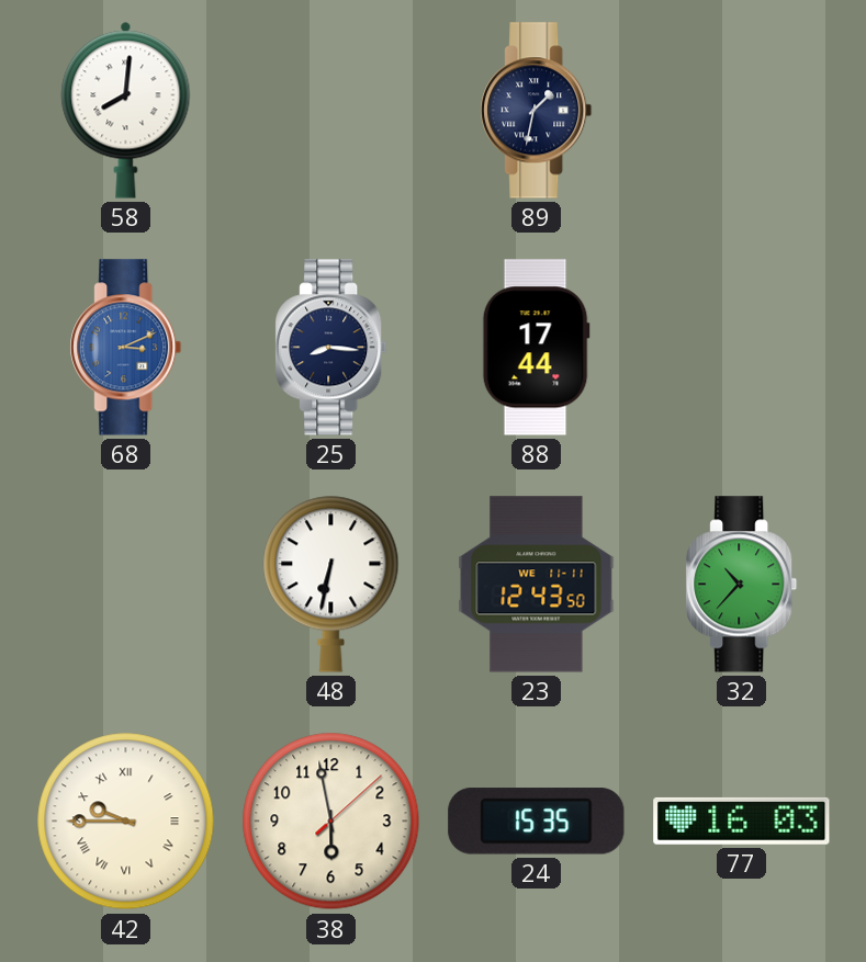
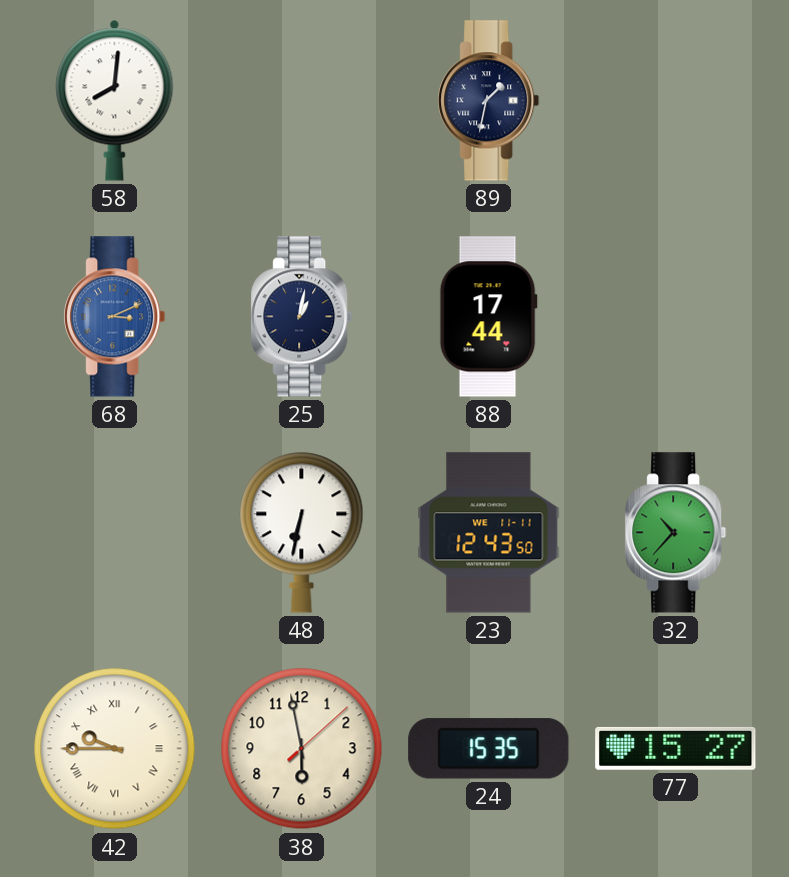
25: 8:16 -> 1:02 (302, 317)
77: 16:03 -> 15:27 (676, 748)
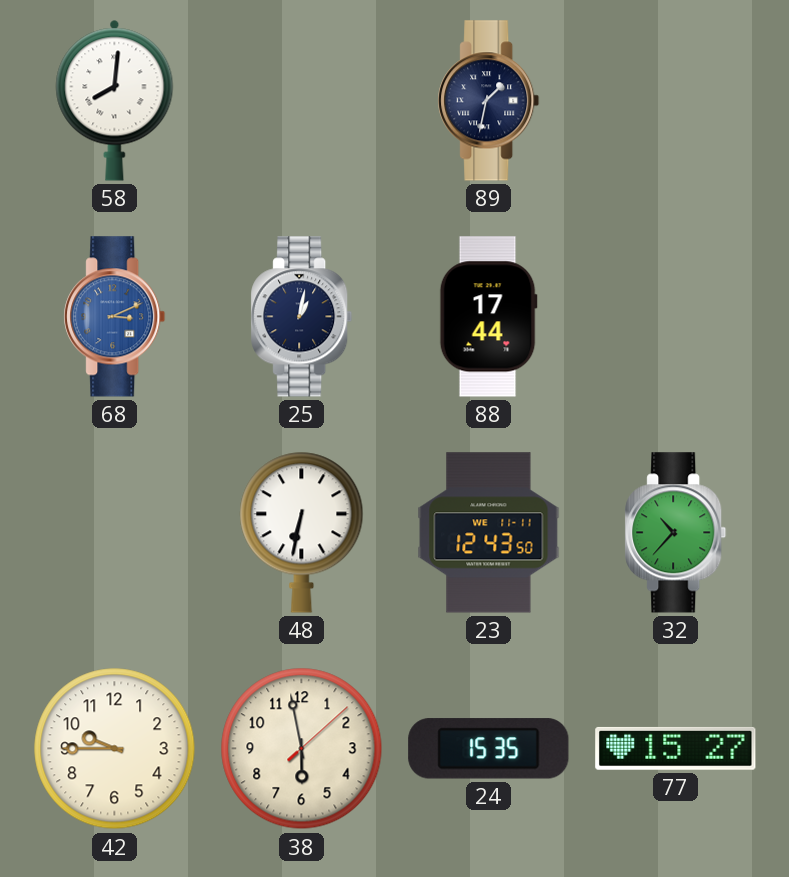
42 numerals: Roman -> Arabic (115, 749)
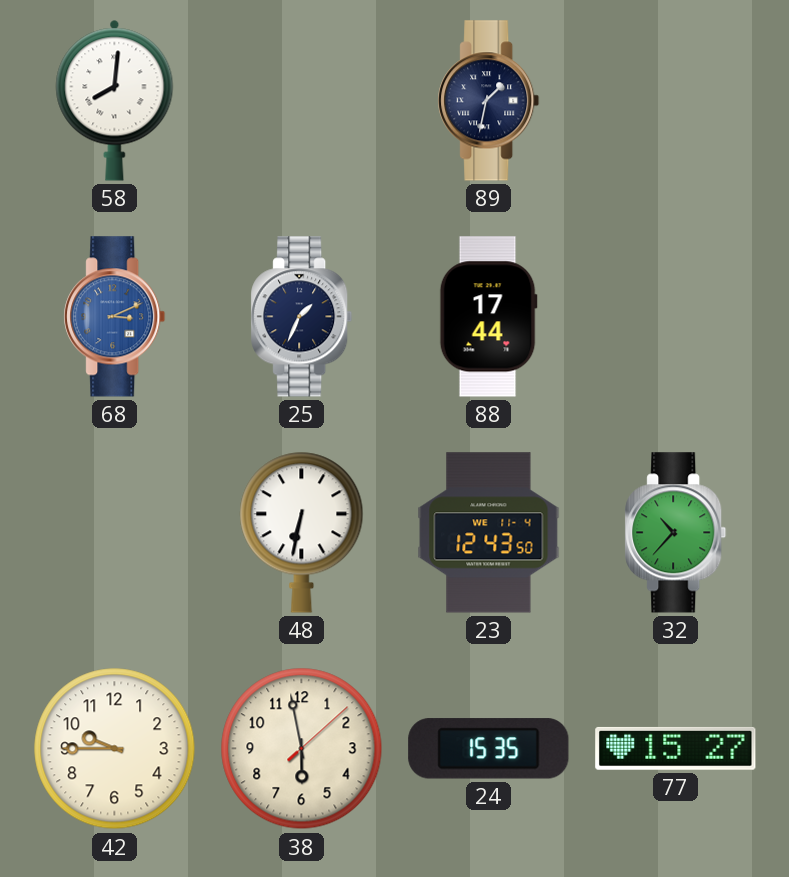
25: 1:02 -> 1:34 (302, 317)
23 date: WE 11-11 -> WE 11-4 (489, 533)
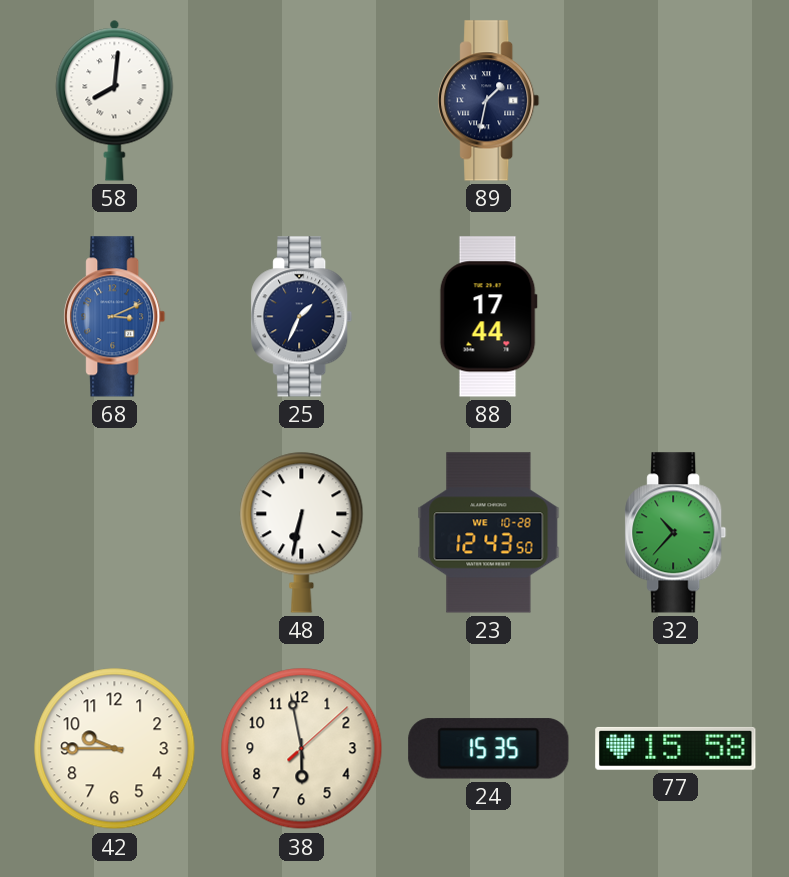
23 date: WE 11-4 -> WE 10-28 (489, 533)
77: 15:27 -> 15:58 (676, 748)
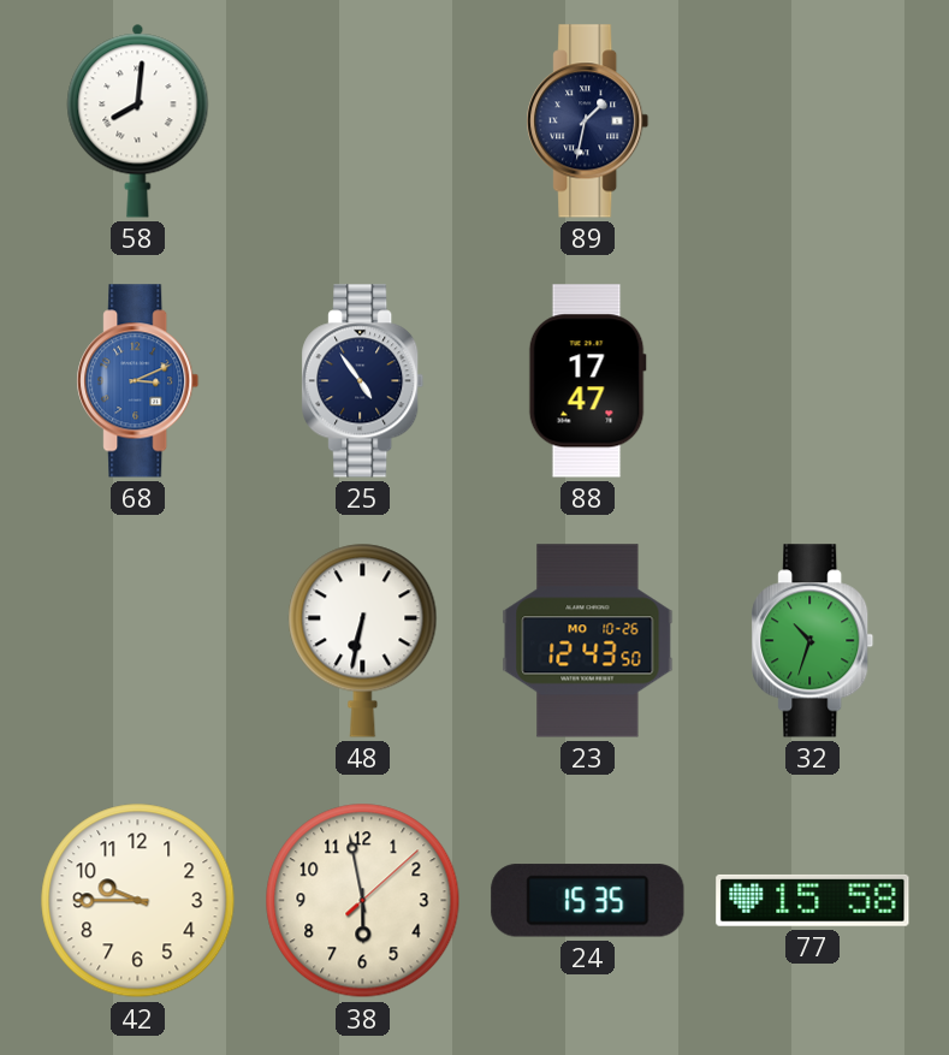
25: 1:34 -> 4:54 (363, 381)
88: 17:44 -> 17:47 (587, 381)
23 date: WE 10-28 -> MO 10-26 (588, 641)
32: 10:37 -> 10:33 (813, 641)
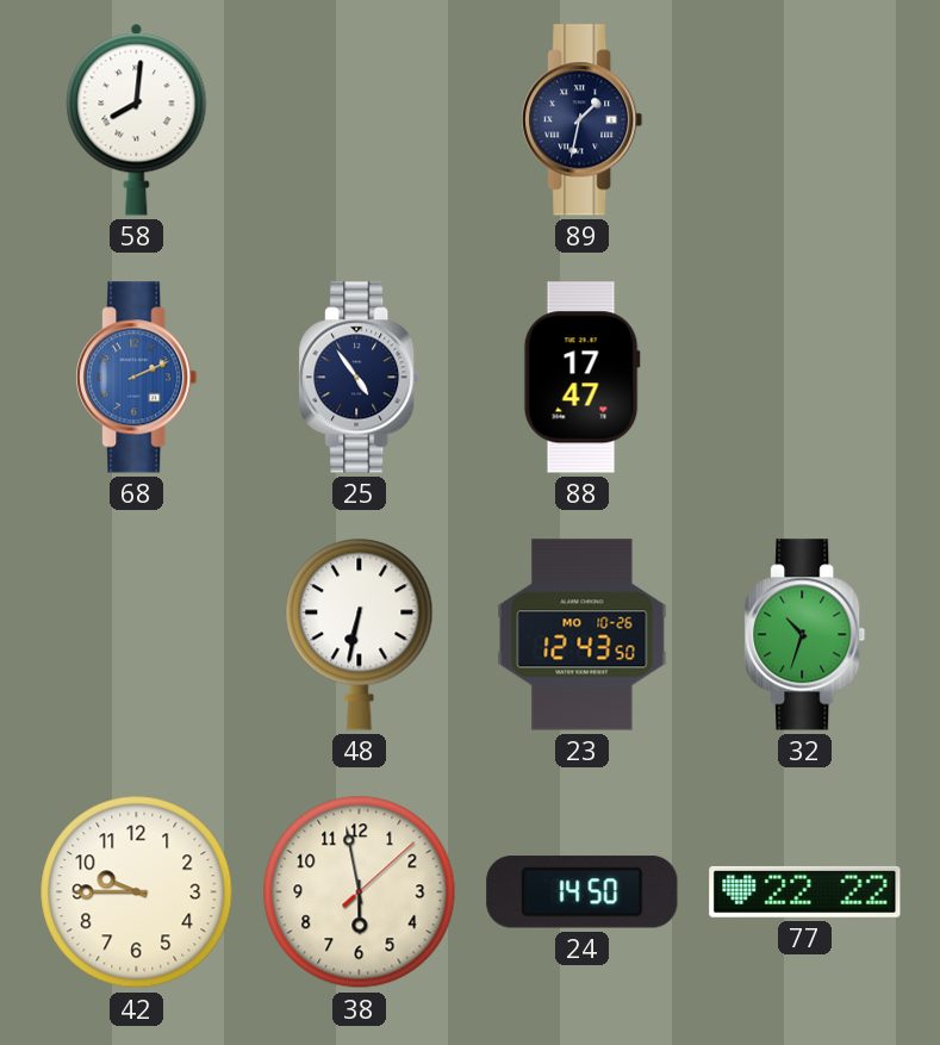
68: 3:11 -> 2:11 (137, 378)
24: 15:35 -> 14:50 (583, 892)
77: 15:58 -> 22:22 (805, 891)
